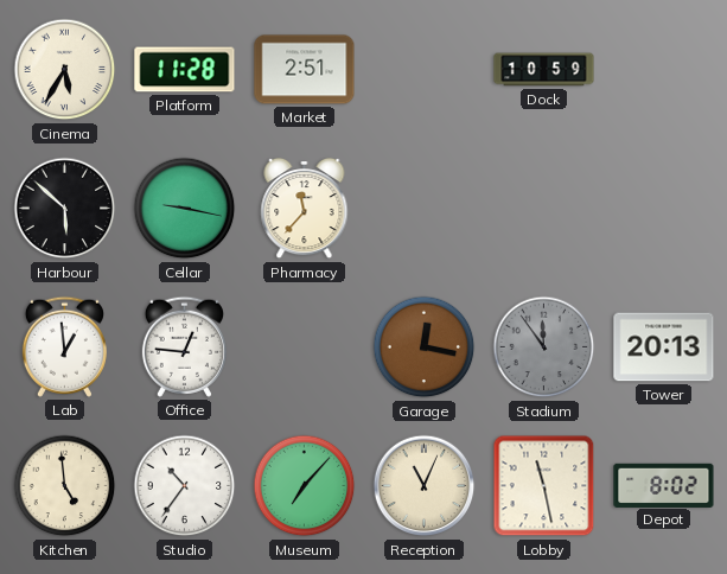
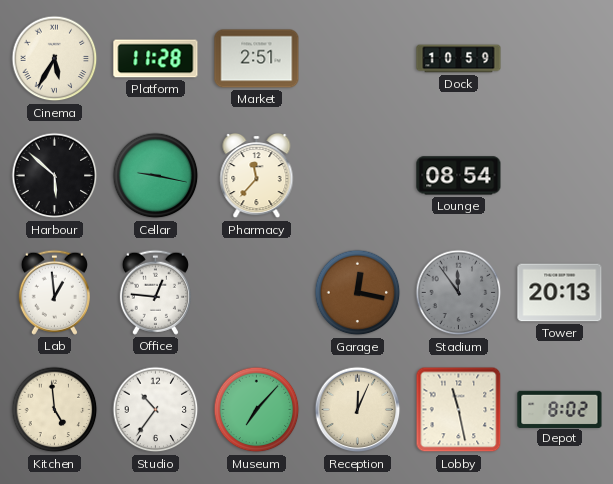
Lounge: none -> 08:54 (459, 176)
Reception: 11:04 -> 12:04 (358, 410)
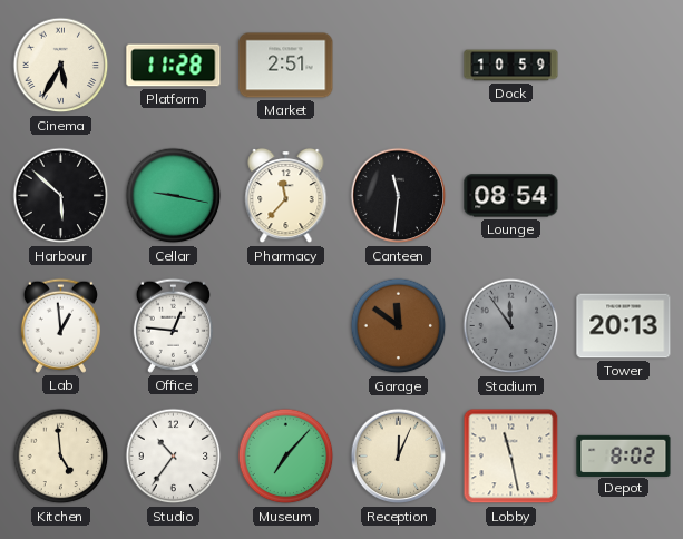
Canteen: none -> 11:31 (399, 196)
Garage: 12:17 -> 11:51 (399, 326)
